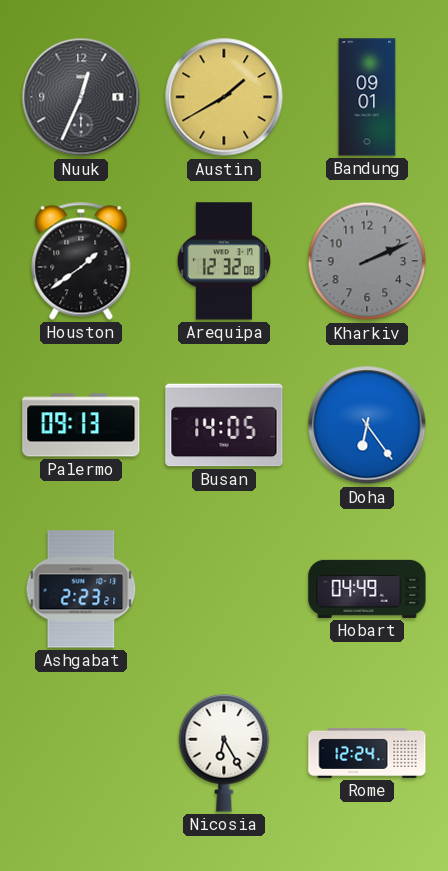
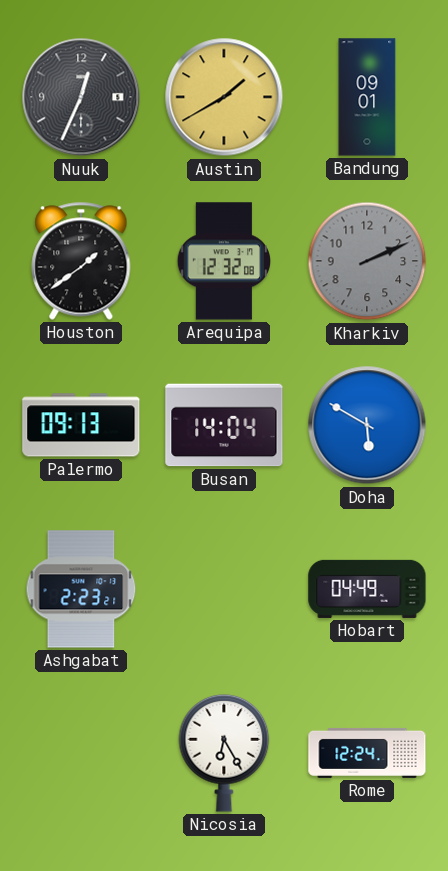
Busan: 14:05 -> 14:04 (224, 425)
Doha: 6:24 -> 5:50 (367, 425)
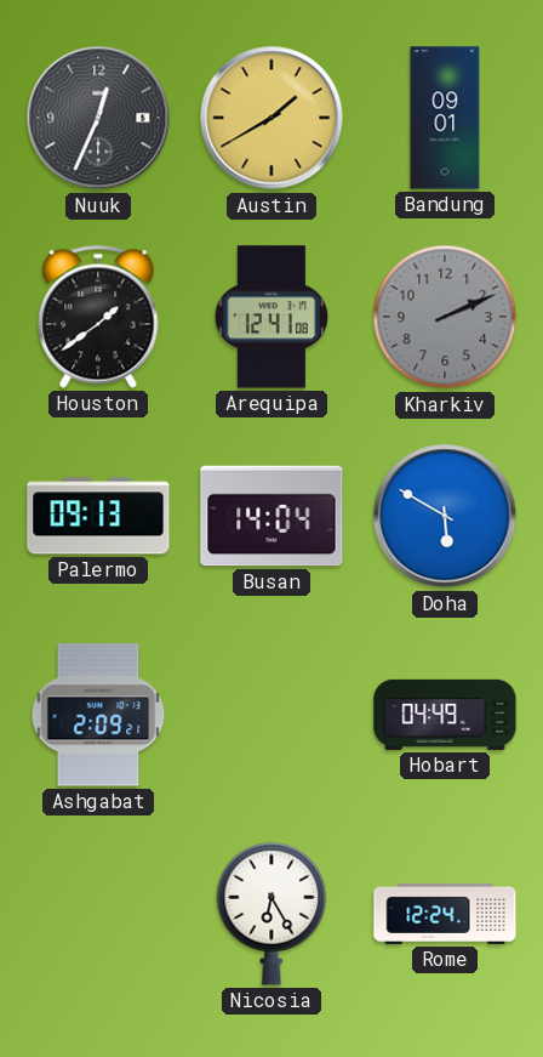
Arequipa: 12:32 -> 12:41 (270, 317)
Ashgabat: 2:23 -> 2:09 (98, 715)
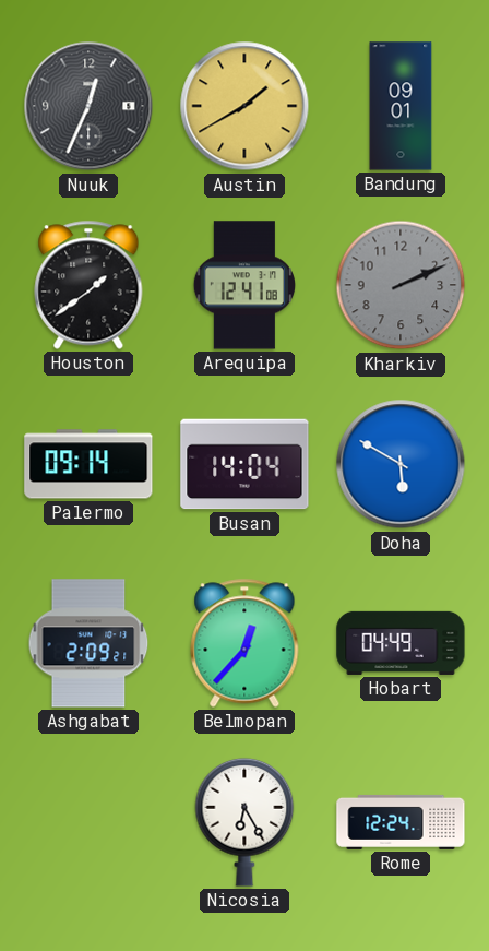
Palermo: 09:13 -> 09:14 (88, 464)
Belmopan: none -> 12:37 (244, 643)
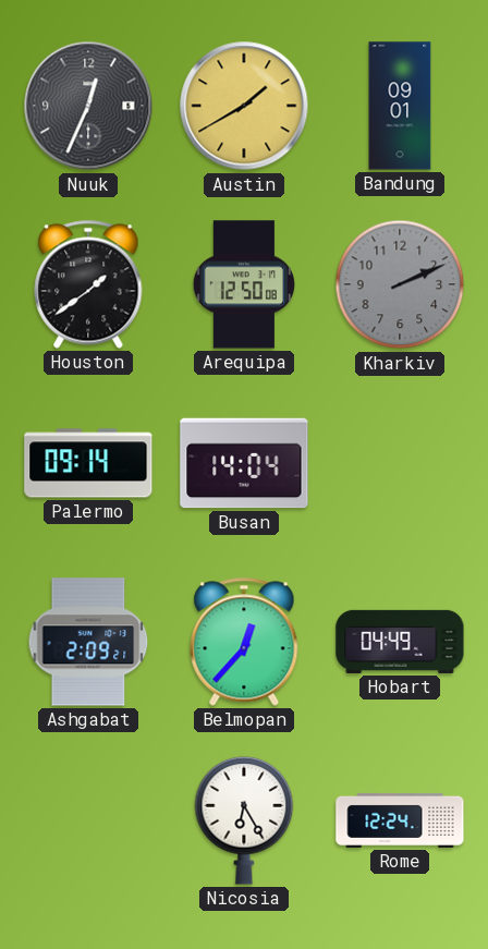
Arequipa: 12:41 -> 12:50 (243, 284)
Doha: 5:50 -> none (401, 464)
